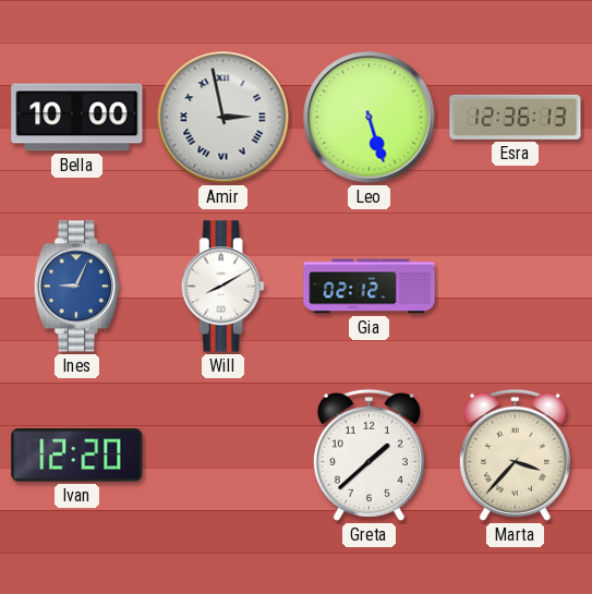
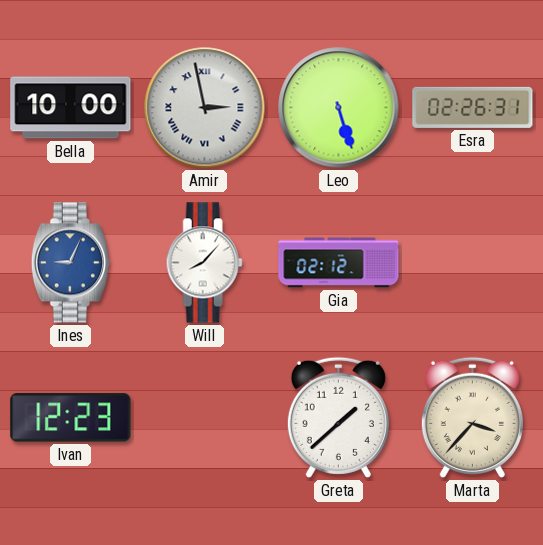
Esra: 12:36 -> 02:26 (473, 107)
Will: 8:10 -> 8:07 (204, 263)
Ivan: 12:20 -> 12:23 (71, 418)
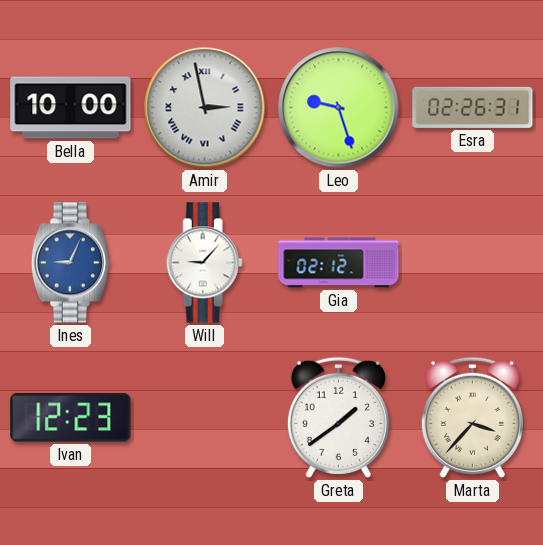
Leo: 5:27 -> 9:27 (339, 108)
Will: 8:07 -> 9:07 (204, 263)
Greta: 1:38 -> 1:39 (338, 417)
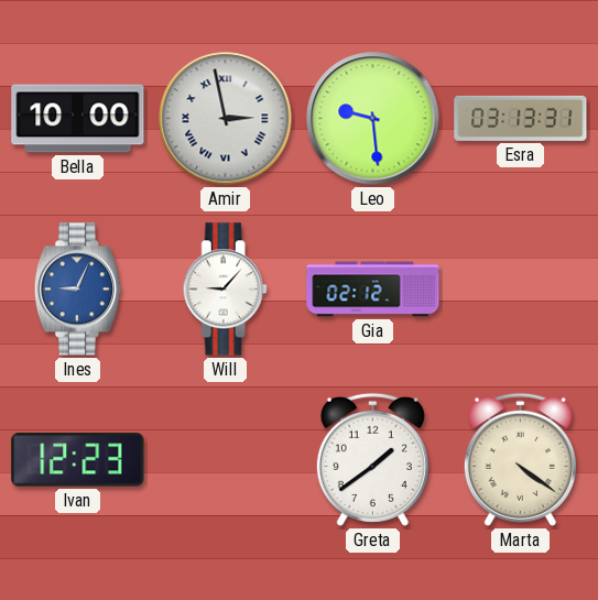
Leo: 9:27 -> 9:29 (373, 119)
Esra: 02:26 -> 03:13 (521, 118)
Marta: 3:37 -> 4:21 (520, 459)
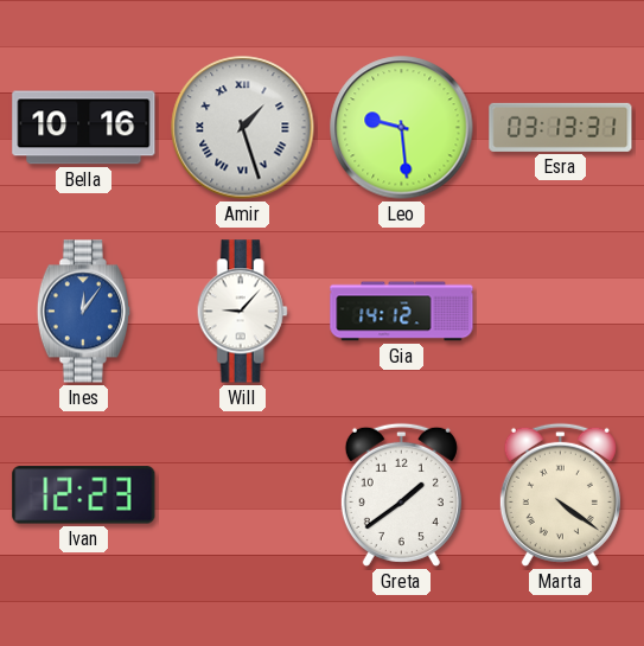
Bella: 10:00 -> 10:16 (84, 128)
Amir: 2:58 -> 1:27 (243, 128)
Ines: 9:04 -> 12:06 (83, 312)
Gia: 02:12 -> 14:12 (402, 312)
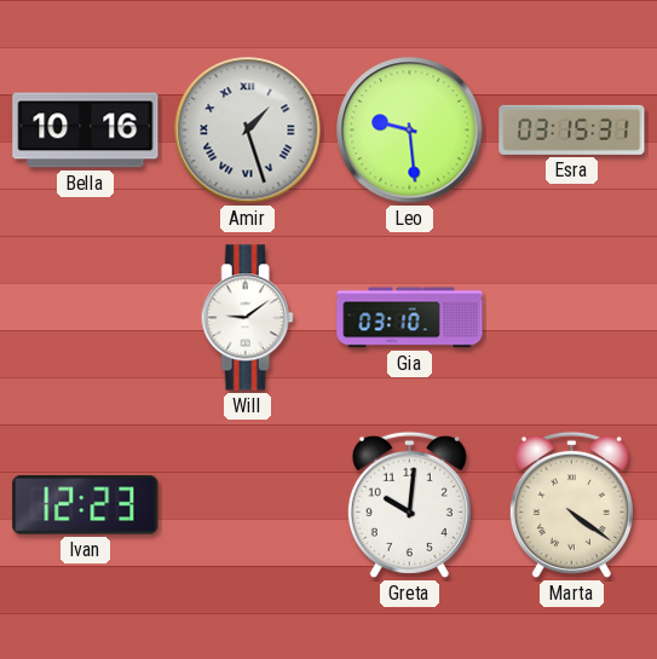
Esra: 03:13 -> 03:15 (572, 129)
Ines: 12:06 -> none (83, 312)
Will: 9:07 -> 9:09 (247, 318)
Gia: 14:12 -> 03:10 (410, 318)
Greta: 1:39 -> 10:01 (409, 504)
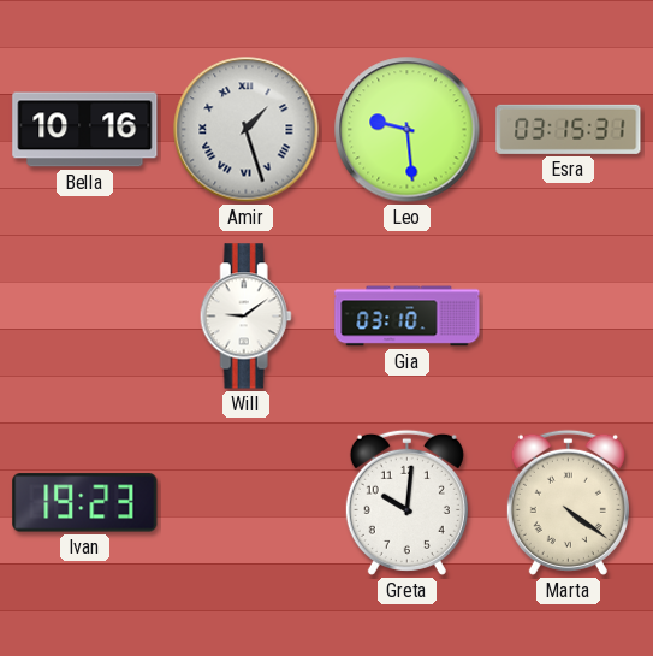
Ivan: 12:23 -> 19:23 (85, 503)
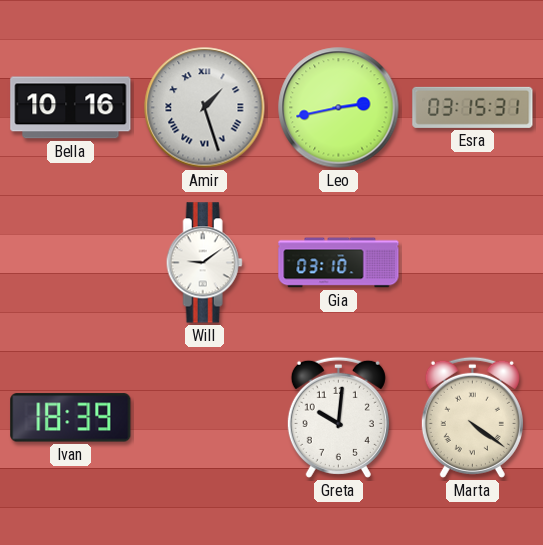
Leo: 9:29 -> 2:43 (339, 108)
Ivan: 19:23 -> 18:39 (71, 418)
